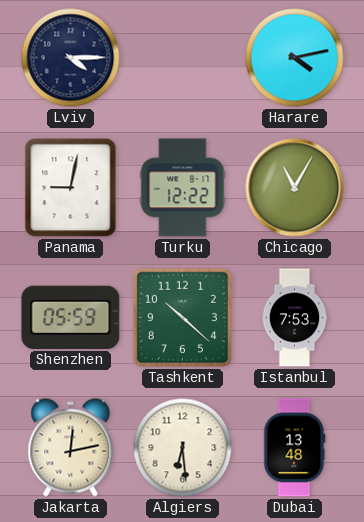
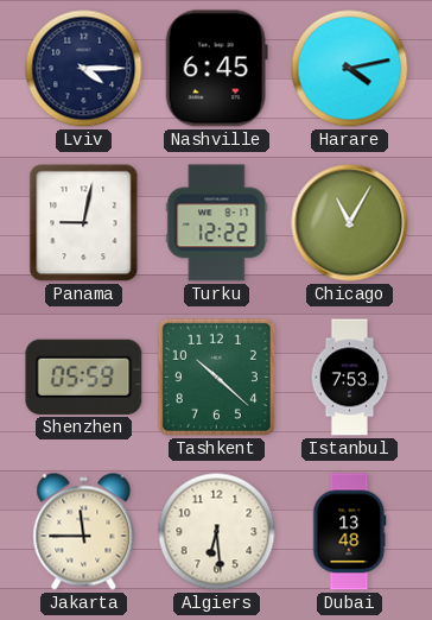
Nashville: none -> 6:45 (216, 69)
Jakarta: 12:13 -> 11:45 (84, 532)
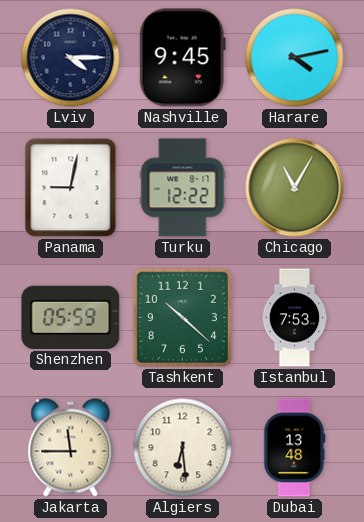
Nashville: 6:45 -> 9:45 (182, 58)
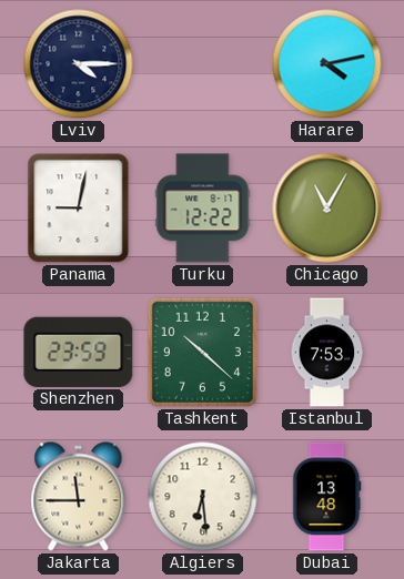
Nashville: 9:45 -> none (182, 58)
Shenzhen: 05:59 -> 23:59 (79, 352)
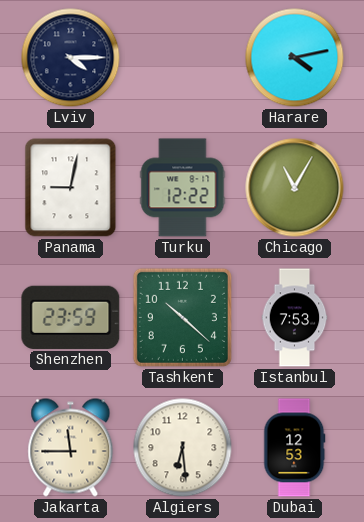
Dubai: 13:48 -> 12:53 (295, 448)
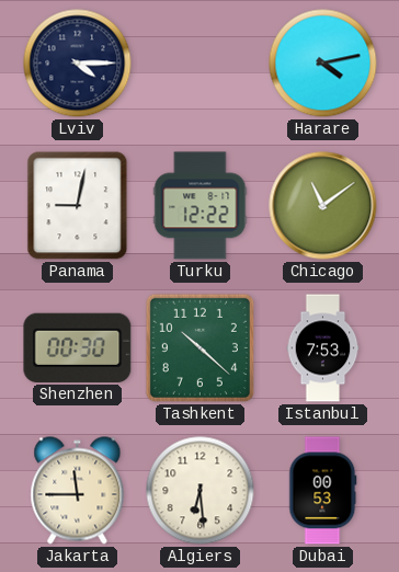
Chicago: 11:05 -> 11:09 (323, 206)
Shenzhen: 23:59 -> 00:30 (78, 347)
Dubai: 12:53 -> 00:53 (323, 491)
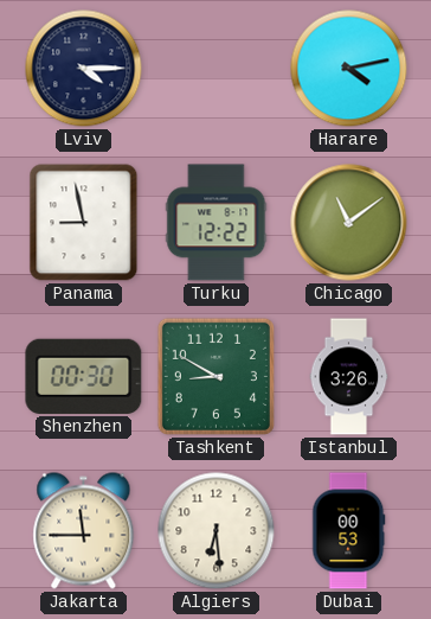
Panama: 9:02 -> 8:58 (84, 223)
Tashkent: 10:22 -> 8:50 (215, 376)
Istanbul: 7:53 -> 3:26 (349, 377)
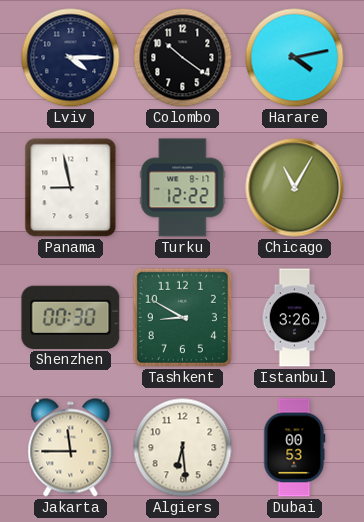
Colombo: none -> 10:21 (183, 58)
Chicago: 11:09 -> 11:05 (295, 188)
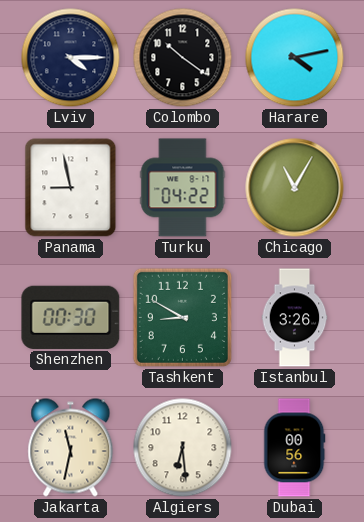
Turku: 12:22 -> 04:22 (183, 188)
Jakarta: 11:45 -> 11:32 (71, 448)
Dubai: 00:53 -> 00:56 (295, 448)
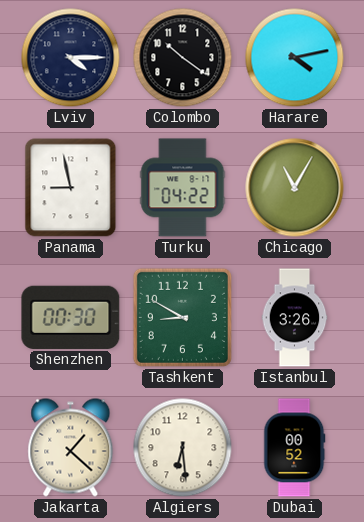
Jakarta: 11:32 -> 1:22 (71, 448)
Dubai: 00:56 -> 00:52 (295, 448)
